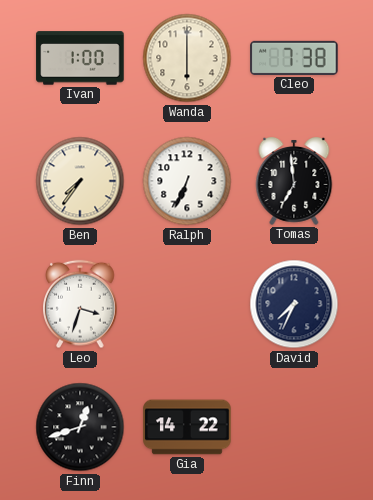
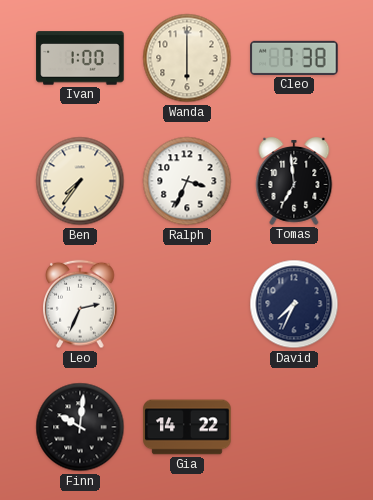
Ralph: 6:34 -> 3:34 (187, 181)
Leo: 3:33 -> 2:34 (81, 304)
Finn: 12:42 -> 10:01 (80, 427)
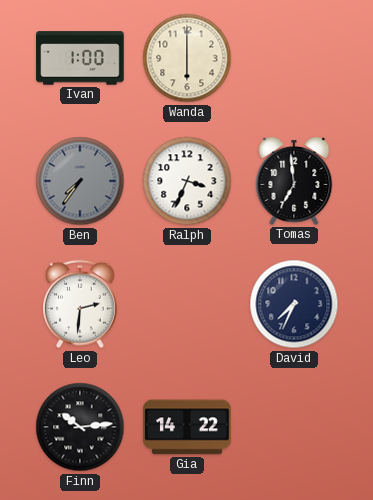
Cleo: 7:38 -> none (294, 58)
Ben dial: cream -> grey (80, 181)
Leo: 2:34 -> 2:31 (81, 304)
Finn: 10:01 -> 10:14 (80, 427)
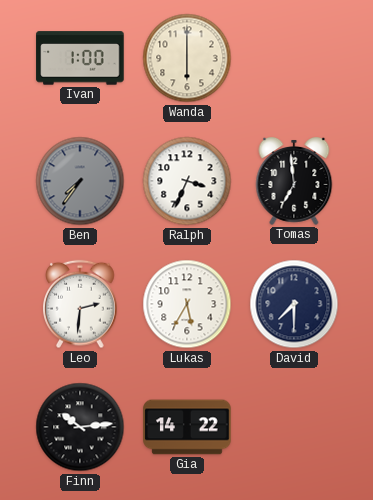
Lukas: none -> 5:35 (187, 304)
David: 7:34 -> 7:30 (294, 304)
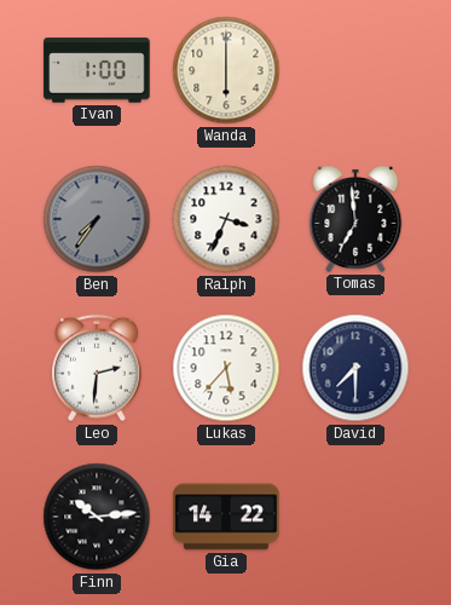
Lukas: 5:35 -> 5:37 (226, 368)
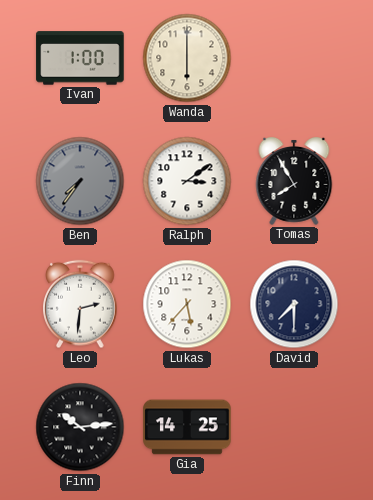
Ralph: 3:34 -> 3:09 (187, 181)
Tomas: 6:59 -> 7:55 (294, 182)
Gia: 14:22 -> 14:25 (187, 427)
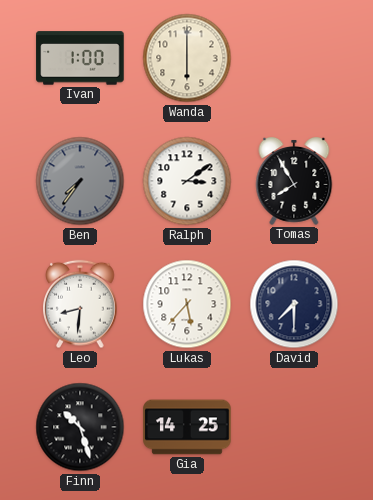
Leo: 2:31 -> 8:31 (81, 304)
Finn: 10:14 -> 10:27 (80, 427)
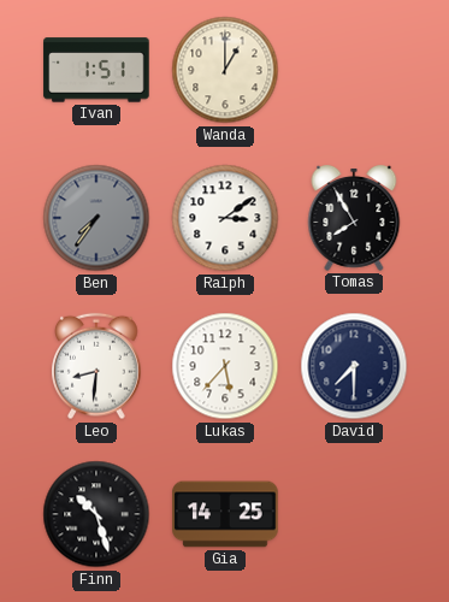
Ivan: 1:00 -> 1:51 (96, 70)
Wanda: 6:00 -> 1:00 (225, 70)
